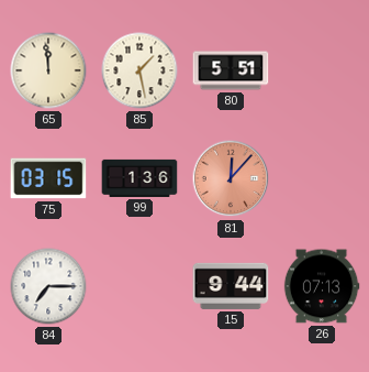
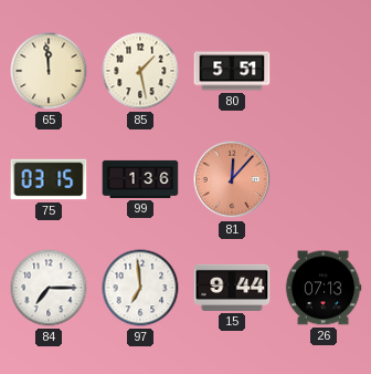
97: none -> 6:59 (140, 288)
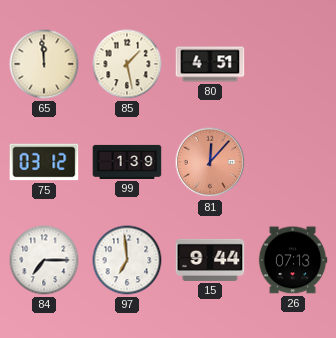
80: 5:51 -> 4:51 (210, 64)
75: 03:15 -> 03:12 (44, 162)
99: 1:36 -> 1:39 (127, 162)
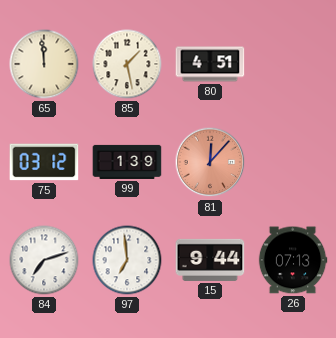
84: 7:15 -> 7:12 (44, 260)
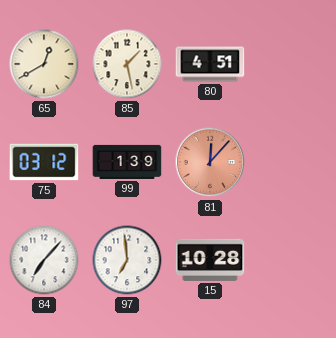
65: 11:59 -> 12:40 (44, 64)
84: 7:12 -> 7:07 (44, 260)
15: 9:44 -> 10:28 (210, 260)
26: 07:13 -> none (293, 260)
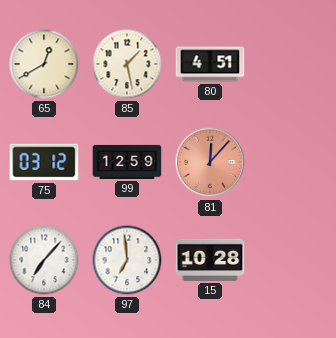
99: 1:39 -> 12:59 (127, 162)
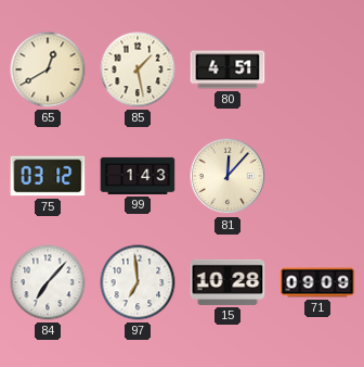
99: 12:59 -> 1:43 (138, 176)
81 dial: salmon -> cream (227, 176)
71: none -> 09:09 (317, 282)
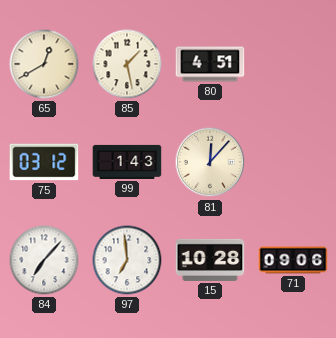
71: 09:09 -> 09:06 (293, 260)
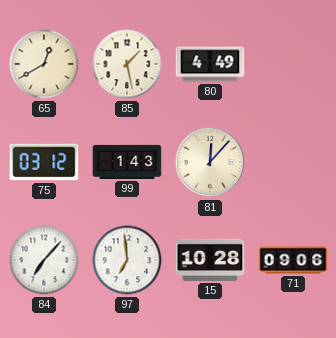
80: 4:51 -> 4:49 (210, 64)
